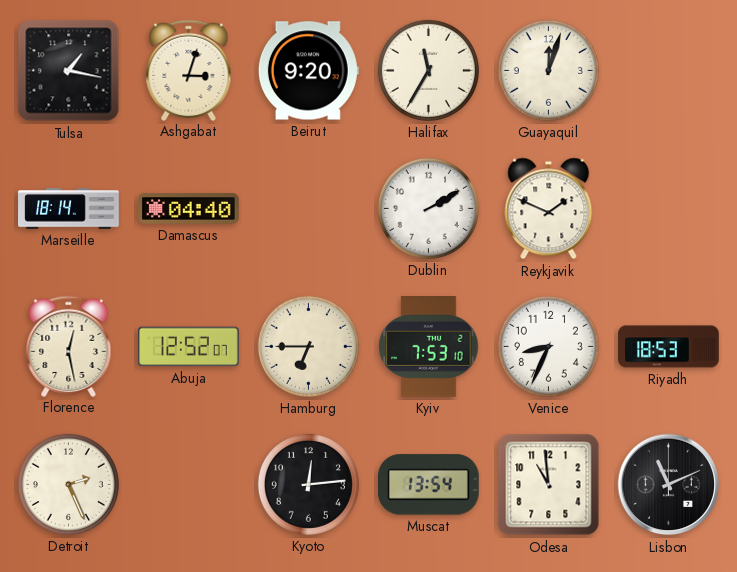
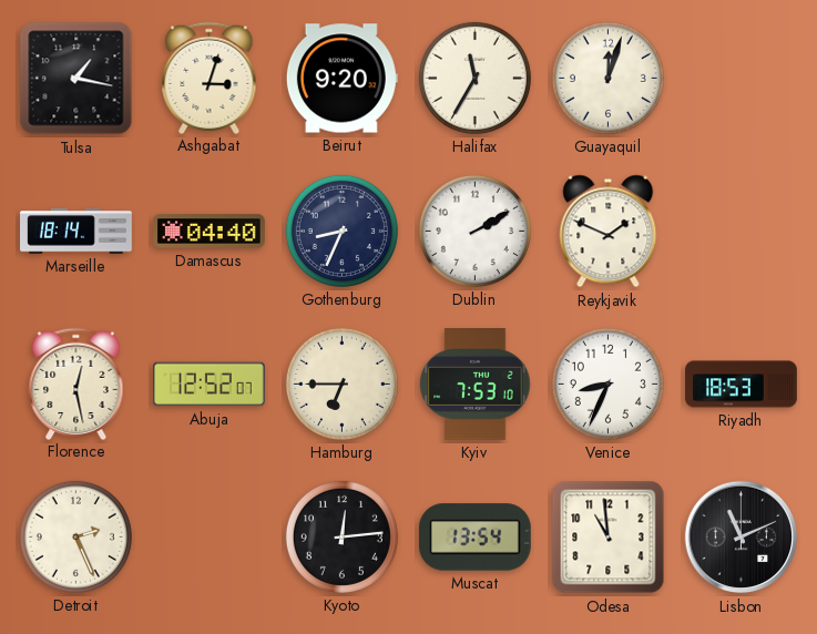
Gothenburg: none -> 8:34 (341, 231)
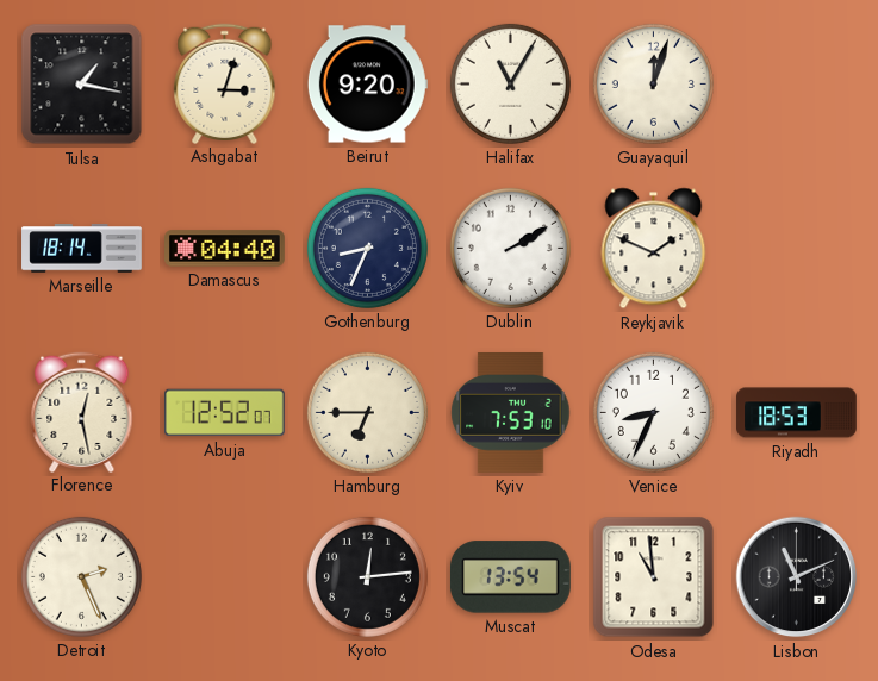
Halifax: 11:35 -> 11:05 (510, 83)
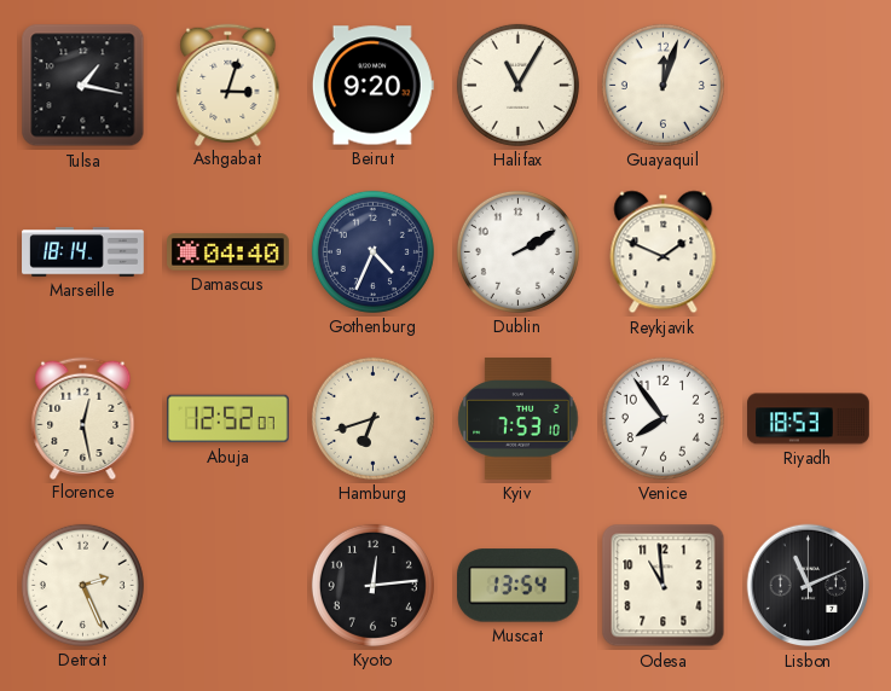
Gothenburg: 8:34 -> 4:34 (372, 251)
Hamburg: 6:45 -> 6:42 (372, 418)
Venice: 8:34 -> 7:54 (663, 418)
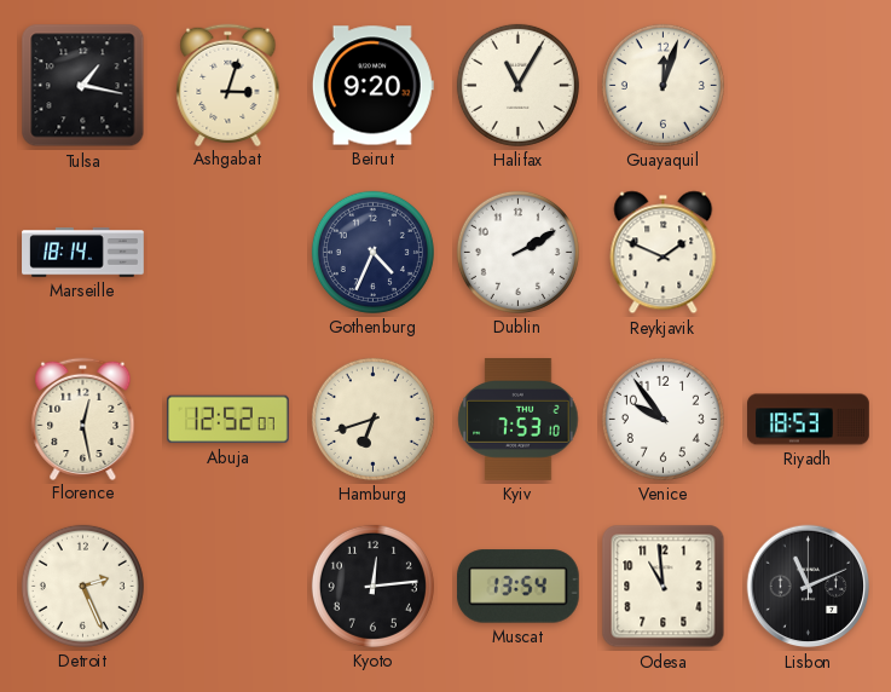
Damascus: 04:40 -> none (228, 252)
Venice: 7:54 -> 9:54 (663, 419)
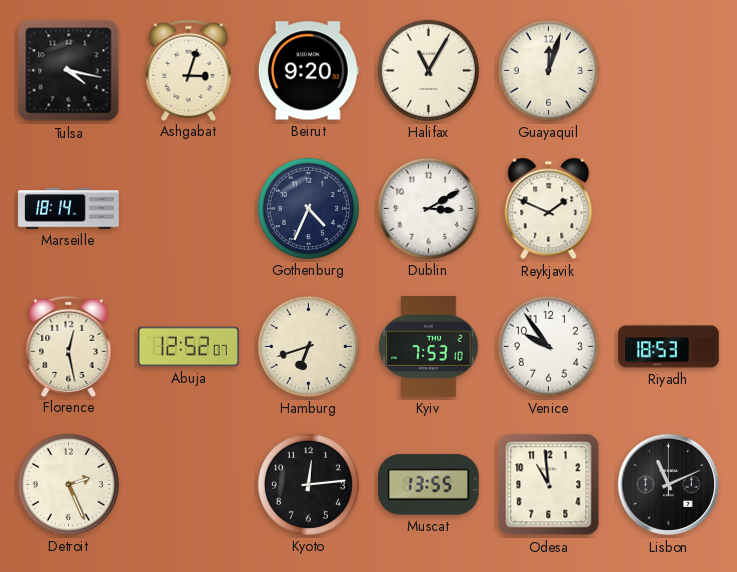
Tulsa: 1:17 -> 4:17 (69, 71)
Dublin: 2:10 -> 3:10 (428, 208)
Muscat: 13:54 -> 13:55 (428, 485)
